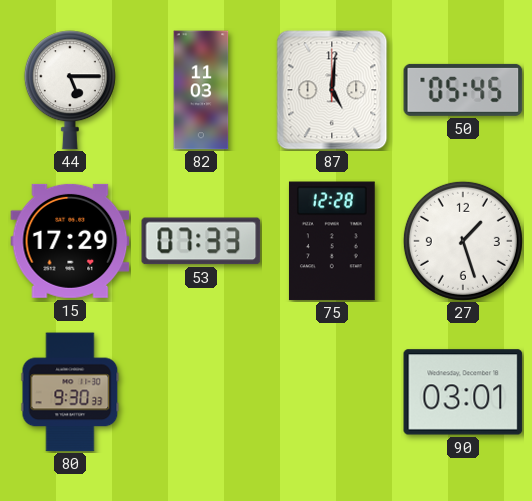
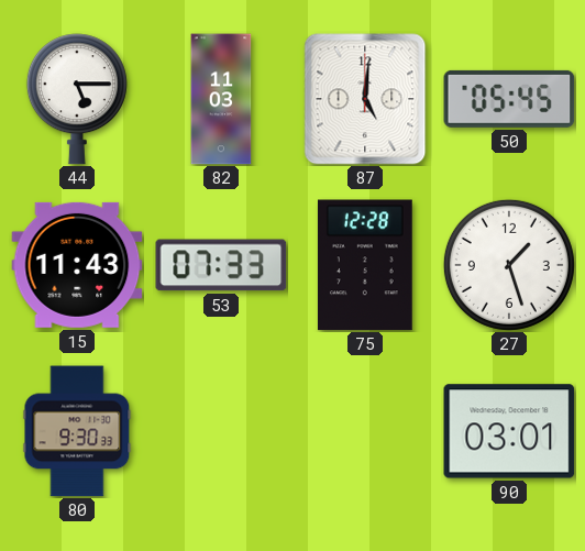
15: 17:29 -> 11:43 (77, 265)
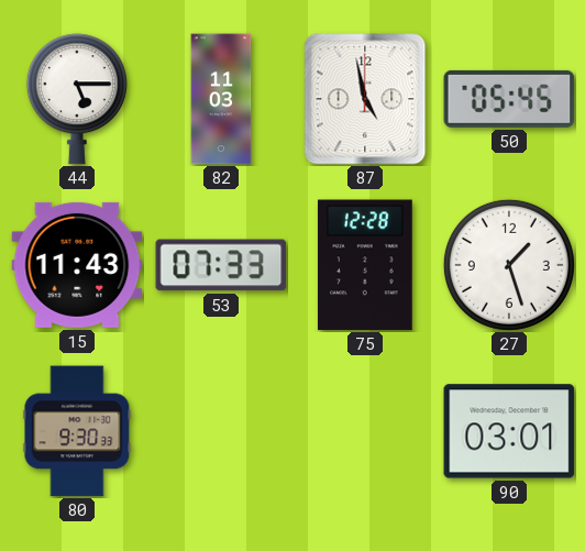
87: 5:01 -> 4:58 (365, 99)
